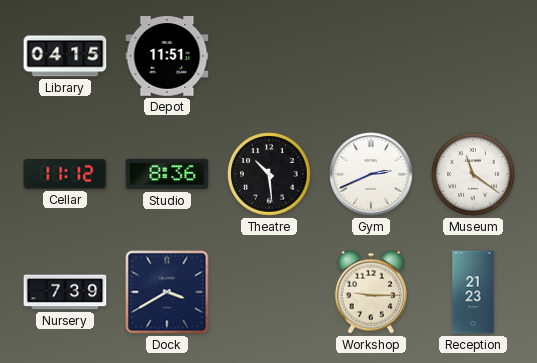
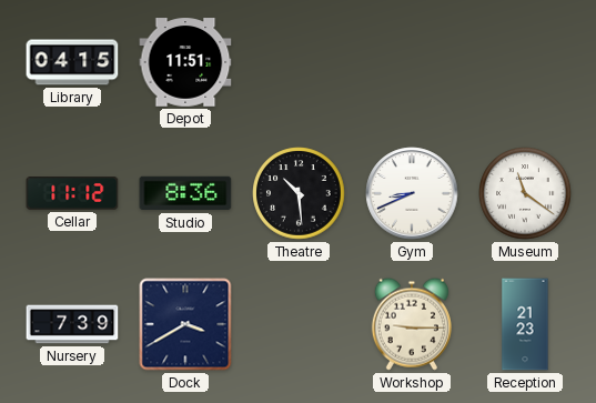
Gym: 2:41 -> 8:41 (412, 193)
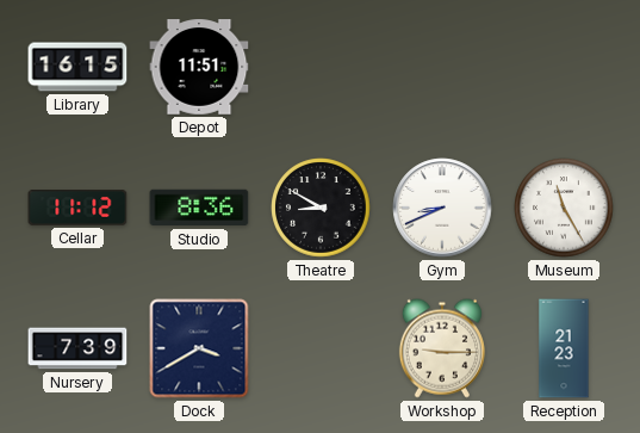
Library: 04:15 -> 16:15 (77, 67)
Theatre: 10:29 -> 8:50 (321, 208)
Museum: 11:21 -> 11:25 (564, 208)
